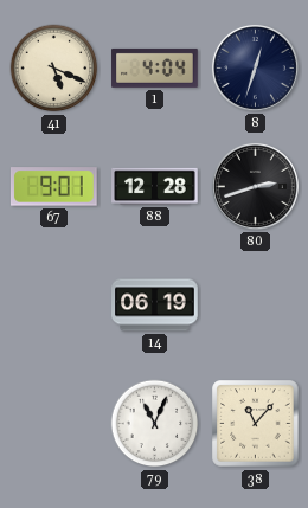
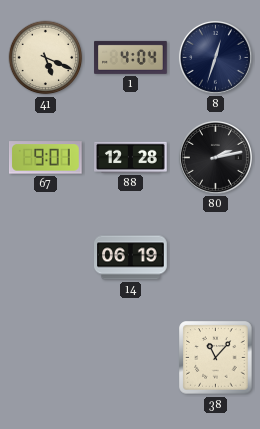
80: 2:42 -> 2:13 (215, 157)
79: 11:04 -> none (155, 424)
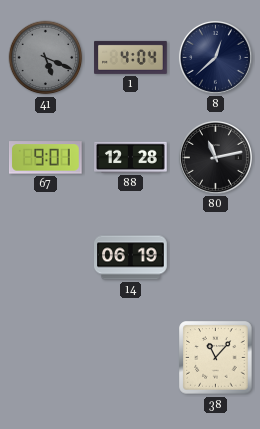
41 dial: cream -> grey (46, 58)
8: 12:33 -> 12:38 (215, 57)
80: 2:13 -> 11:13 (215, 157)
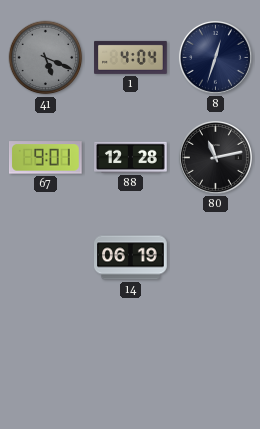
8: 12:38 -> 12:33 (215, 57)
38: 11:07 -> none (216, 358)
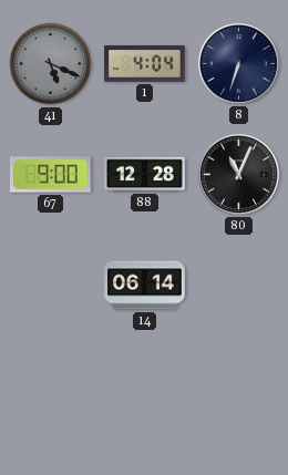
8: 12:33 -> 6:33 (238, 63)
67: 9:01 -> 9:00 (51, 175)
80: 11:13 -> 11:04 (238, 174)
14: 06:19 -> 06:14 (145, 286)
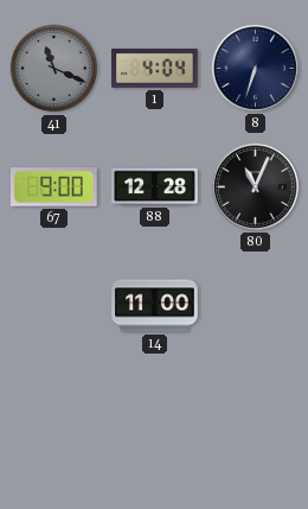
41: 5:19 -> 11:19 (54, 69)
14: 06:14 -> 11:00 (155, 306)
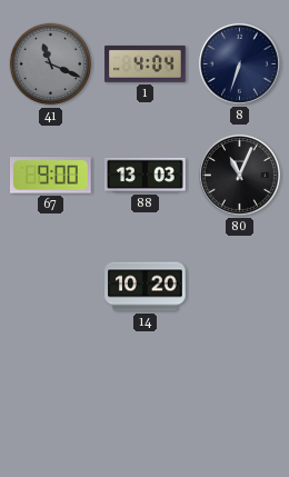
88: 12:28 -> 13:03 (146, 175)
14: 11:00 -> 10:20 (146, 287)
